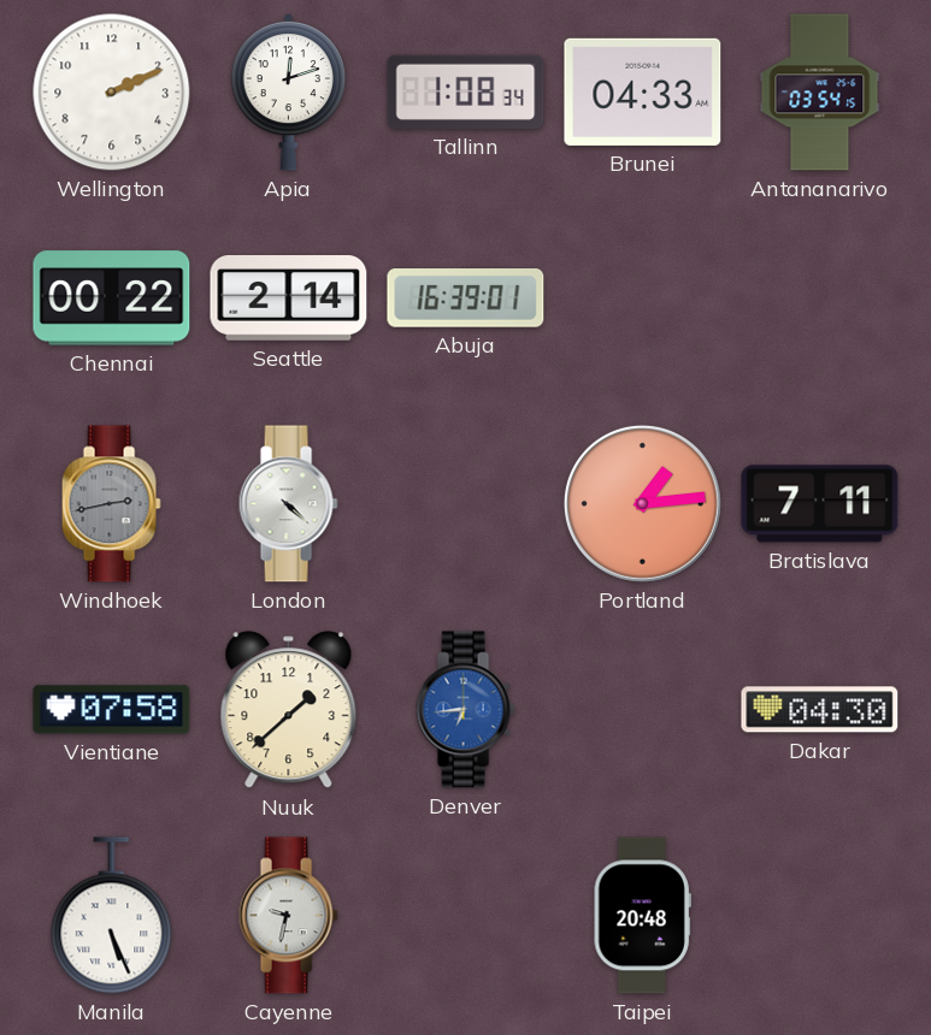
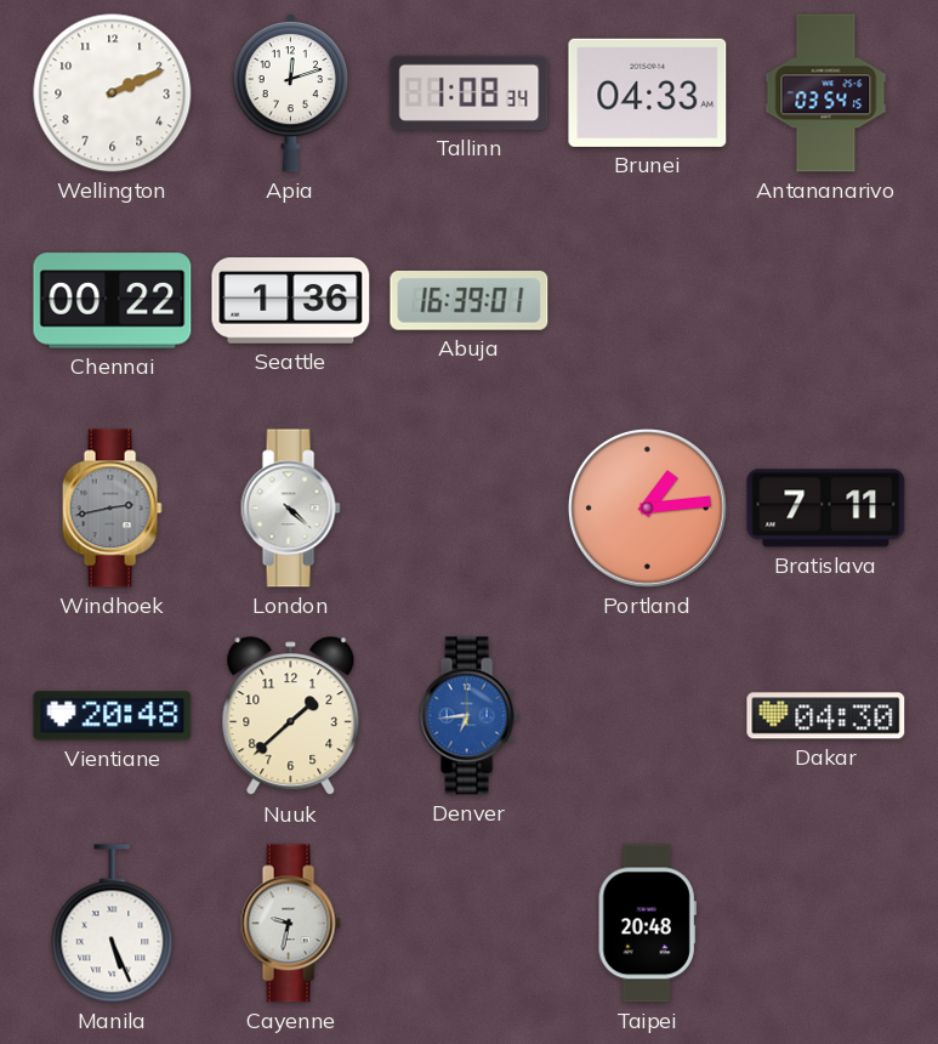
Seattle: 2:14 -> 1:36 (291, 301)
Vientiane: 07:58 -> 20:48 (113, 716)
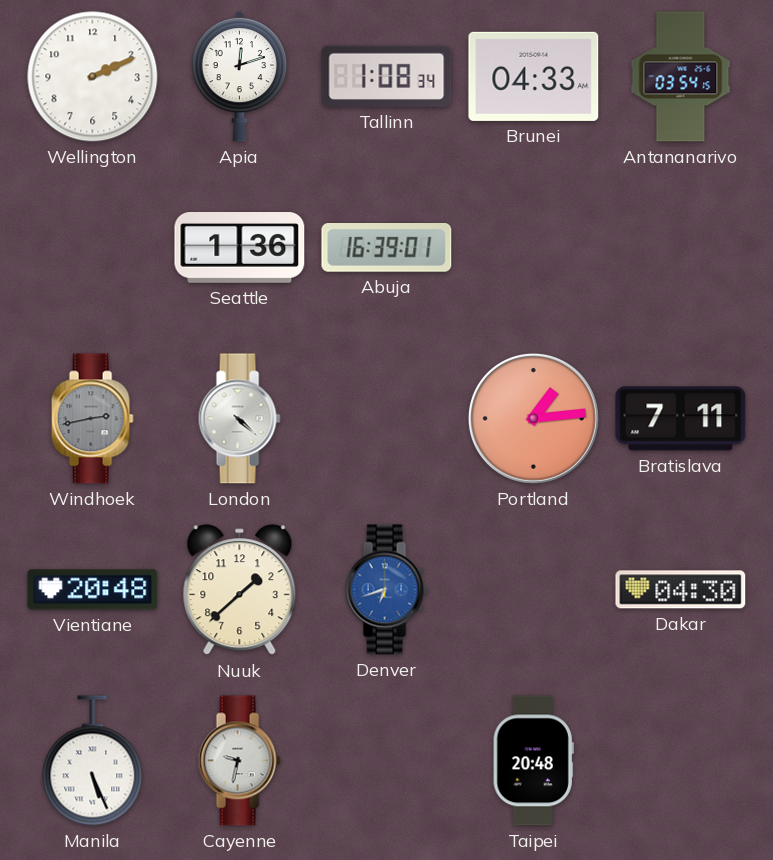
Chennai: 00:22 -> none (113, 301)
Denver: 6:44 -> 6:42 (386, 590)
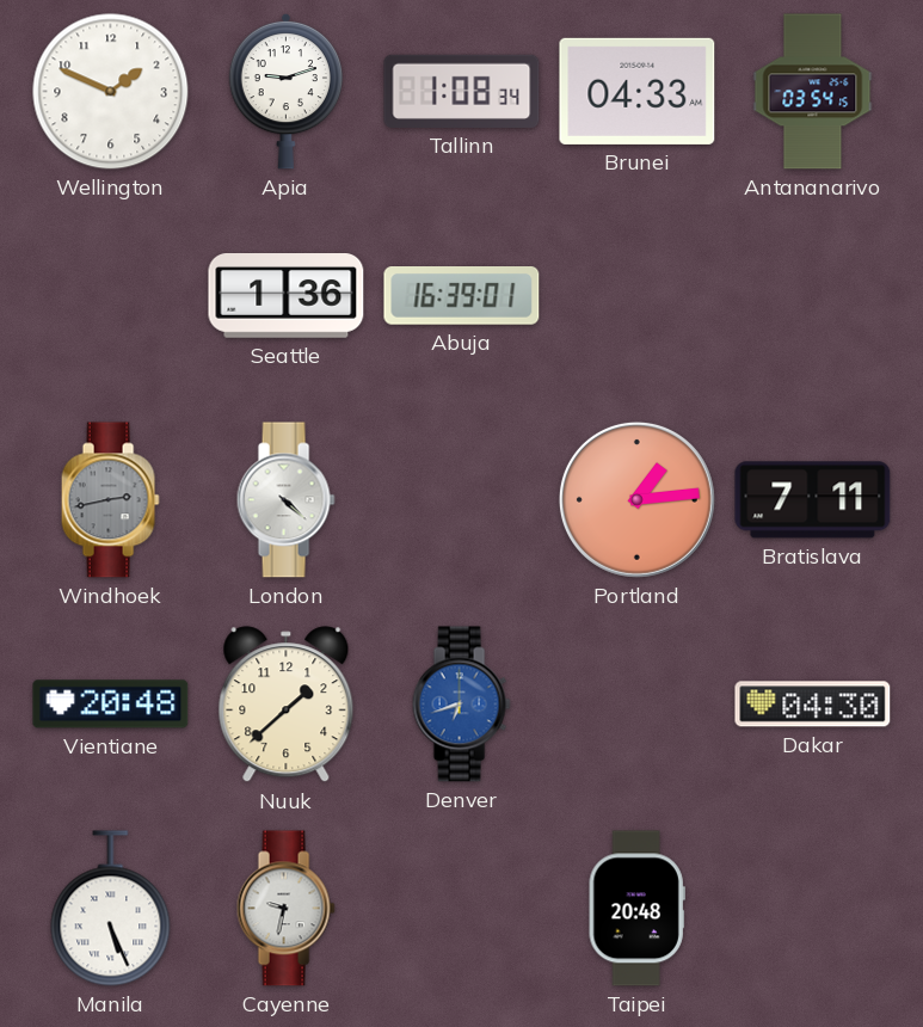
Wellington: 2:11 -> 1:49 (111, 92)
Apia: 12:12 -> 9:12 (285, 91)
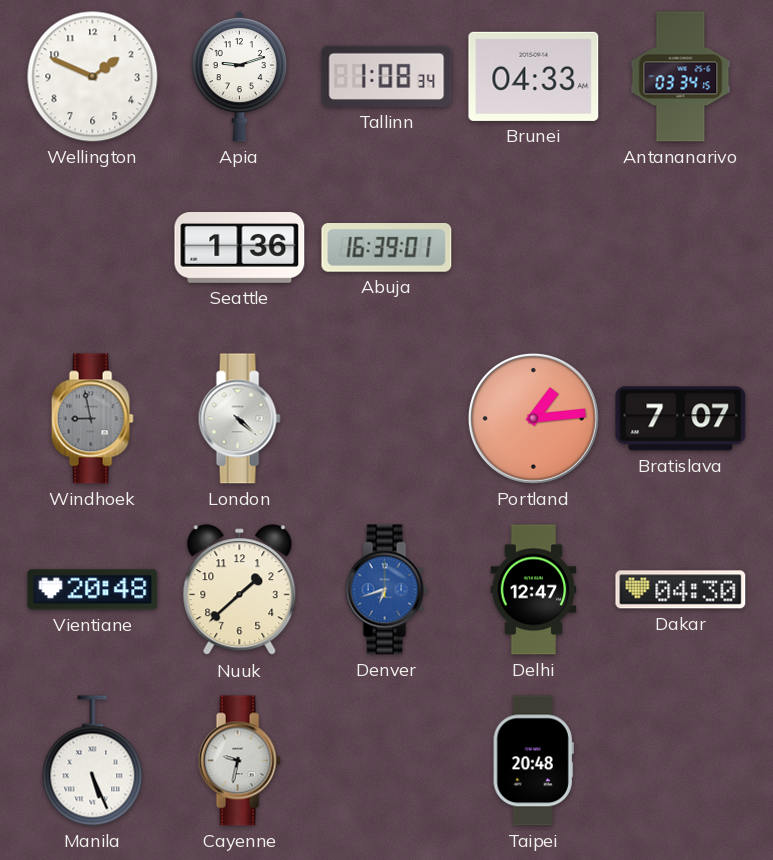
Antananarivo: 03:54 -> 03:34 (681, 77)
Windhoek: 2:43 -> 8:58 (92, 419)
Bratislava: 7:11 -> 7:07 (681, 419)
Delhi: none -> 12:47 (534, 590)
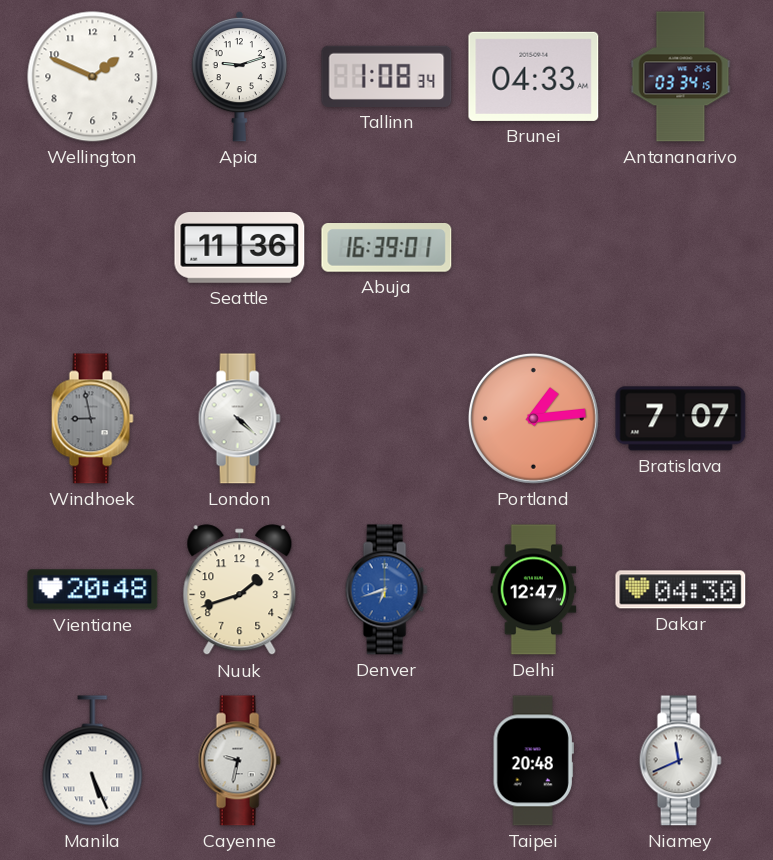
Seattle: 1:36 -> 11:36 (240, 248)
Nuuk: 1:38 -> 1:42 (240, 590)
Niamey: none -> 11:41 (680, 761)
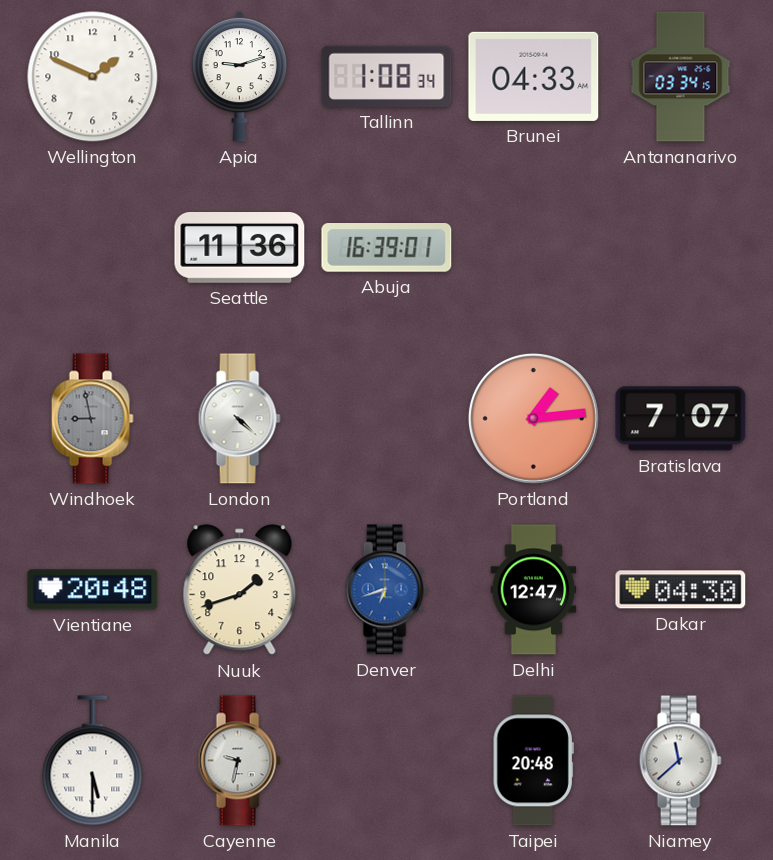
Manila: 5:26 -> 5:30 (93, 761)
Niamey: 11:41 -> 11:38 (680, 761)
